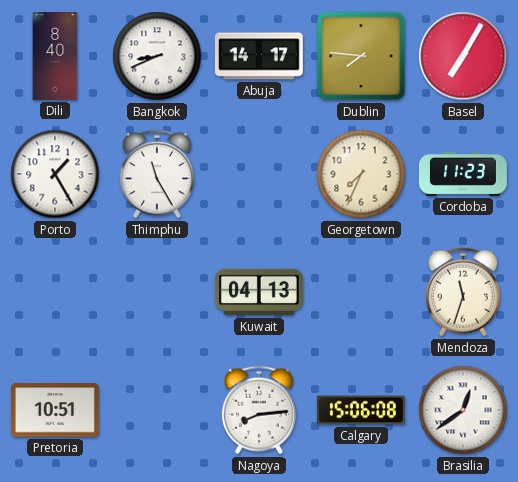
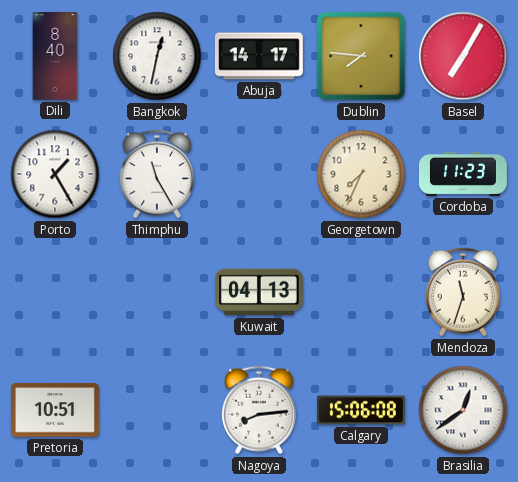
Bangkok: 8:41 -> 12:32 (157, 56)
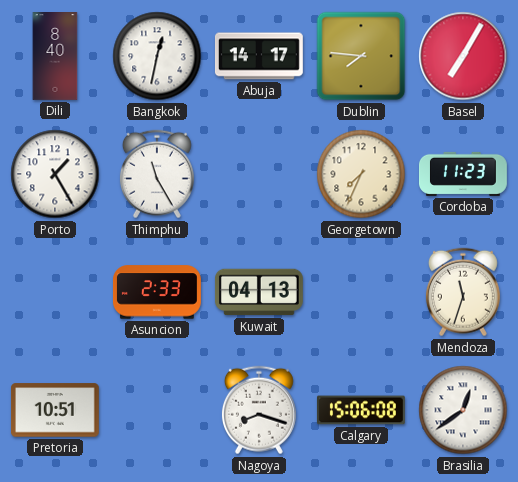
Asuncion: none -> 2:33 (158, 292)
Nagoya: 8:14 -> 8:18 (259, 410)
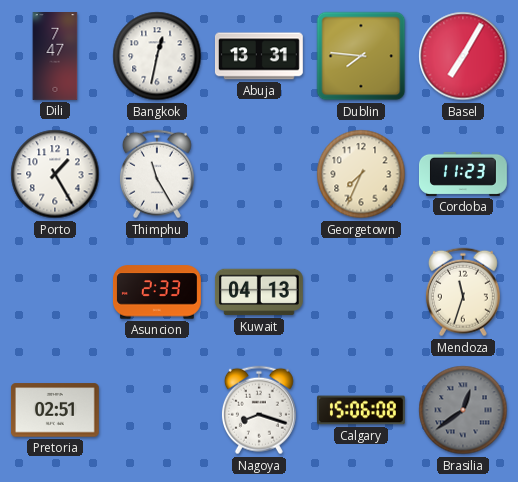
Dili: 8:40 -> 7:47 (55, 57)
Abuja: 14:17 -> 13:31 (259, 56)
Pretoria: 10:51 -> 02:51 (55, 410)
Brasilia dial: white -> grey (463, 410)
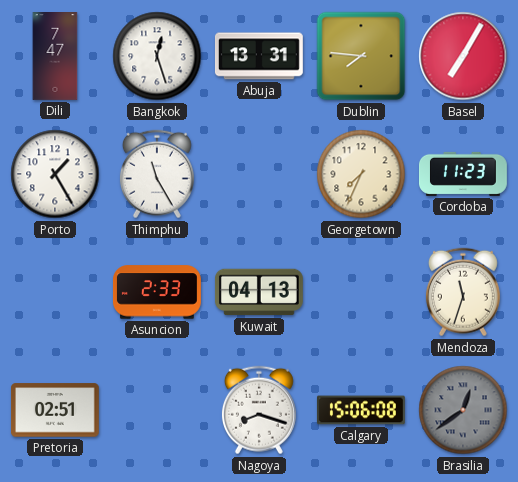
Bangkok: 12:32 -> 12:27 (157, 56)
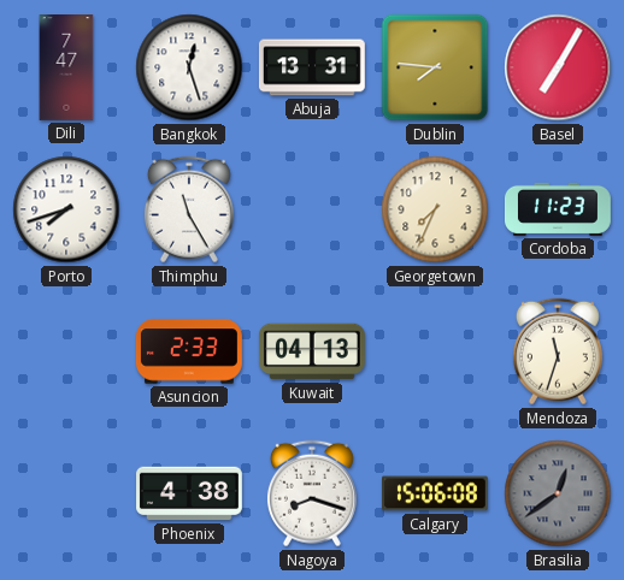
Porto: 1:25 -> 7:42 (66, 209)
Pretoria: 02:51 -> none (55, 410)
Phoenix: none -> 4:38 (190, 493)
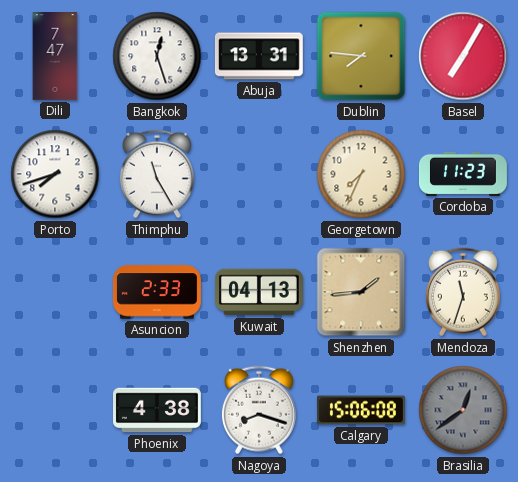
Shenzhen: none -> 1:44 (361, 292)
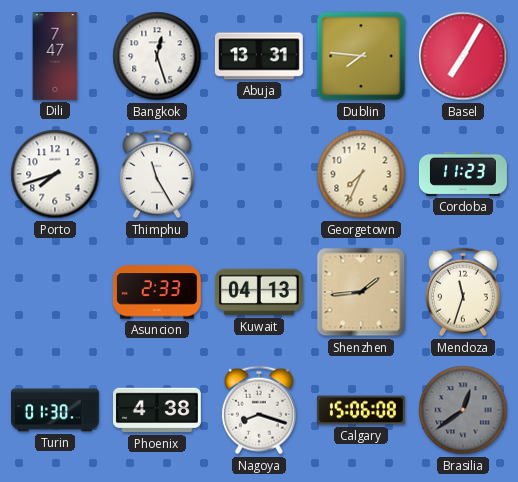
Turin: none -> 01:30 (56, 410)
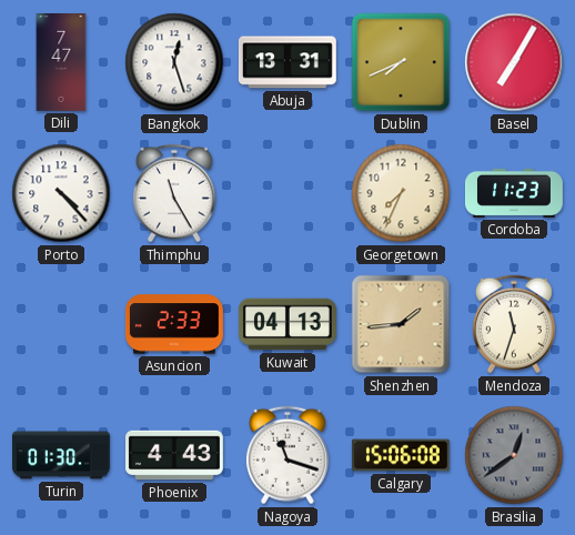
Dublin: 7:46 -> 7:41 (401, 62)
Porto: 7:42 -> 4:23 (61, 193)
Phoenix: 4:38 -> 4:43 (175, 455)
Nagoya: 8:18 -> 11:18 (287, 455)
